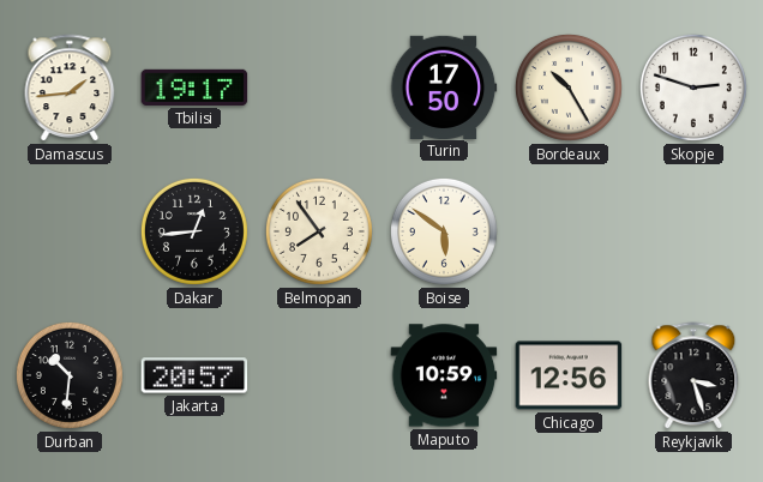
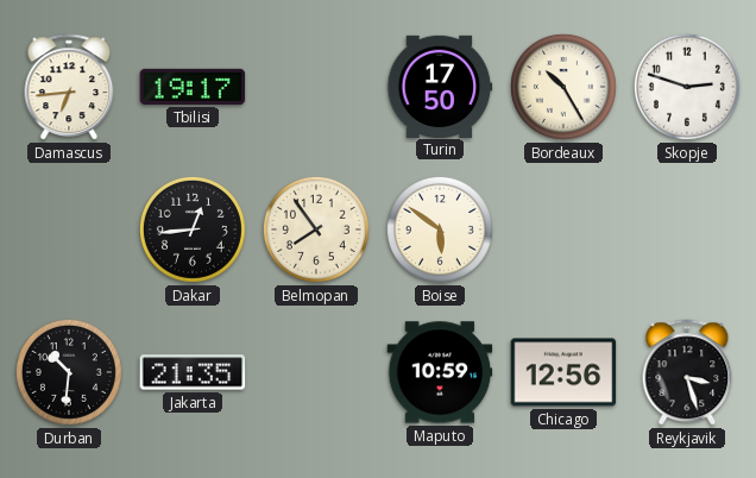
Damascus: 1:44 -> 6:44 (69, 87)
Jakarta: 20:57 -> 21:35 (193, 372)
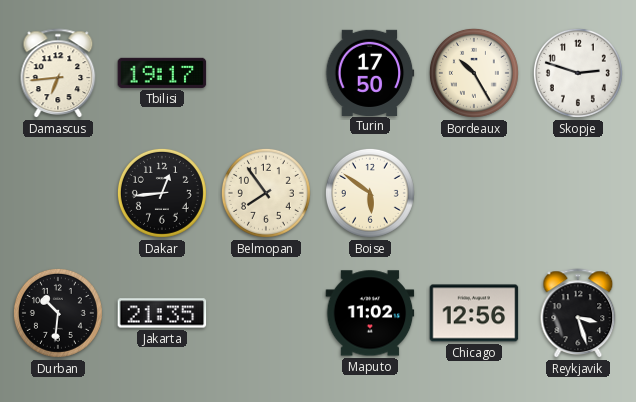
Maputo: 10:59 -> 11:02 (370, 313)
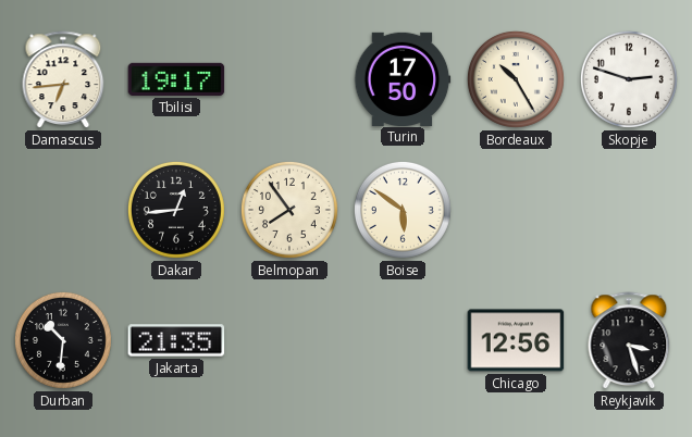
Maputo: 11:02 -> none (370, 313)
